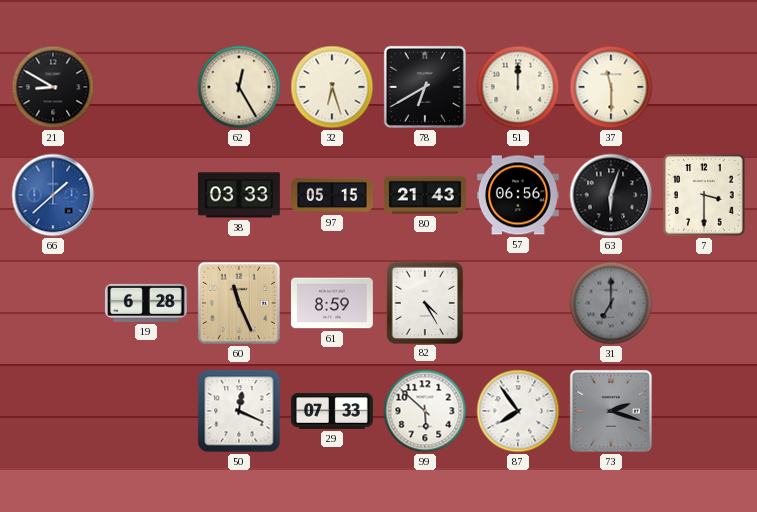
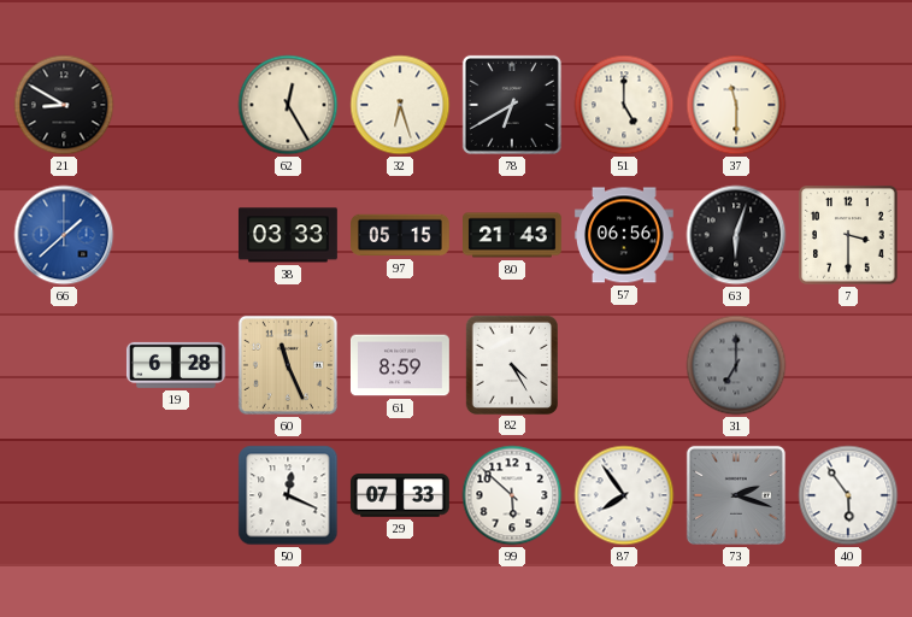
51: 12:00 -> 5:00 (624, 105)
40: none -> 5:54 (848, 495)
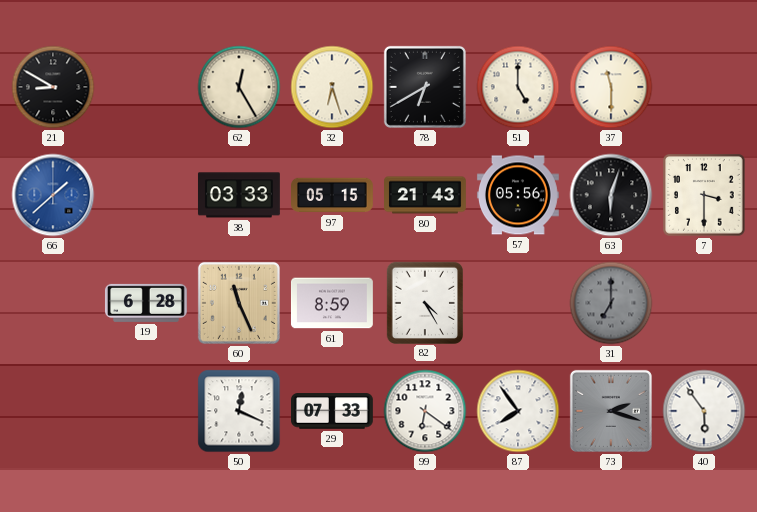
57: 06:56 -> 05:56 (518, 195)
99: 5:52 -> 6:21 (425, 411)
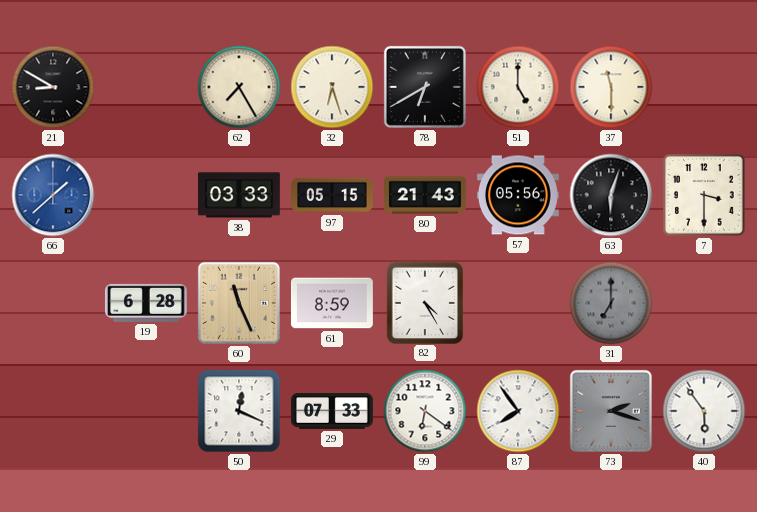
62: 12:25 -> 7:25 (239, 87)
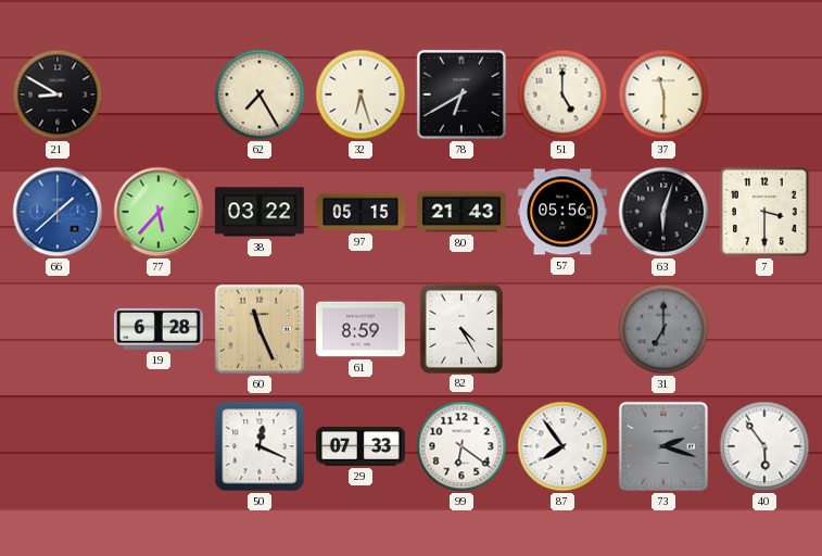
77: none -> 5:37 (159, 212)
38: 03:33 -> 03:22 (260, 212)
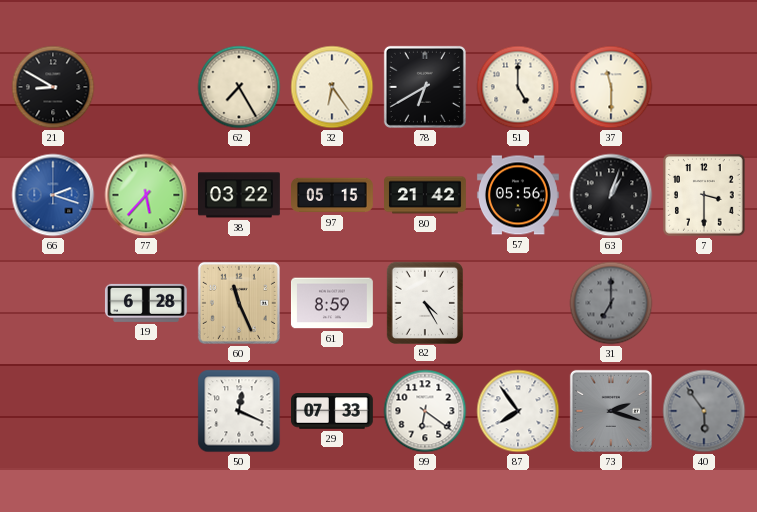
32: 6:27 -> 6:24 (332, 87)
66: 1:38 -> 2:18 (53, 195)
80: 21:43 -> 21:42 (426, 195)
63: 6:03 -> 1:03 (611, 195)
40 dial: white -> grey (704, 411)
